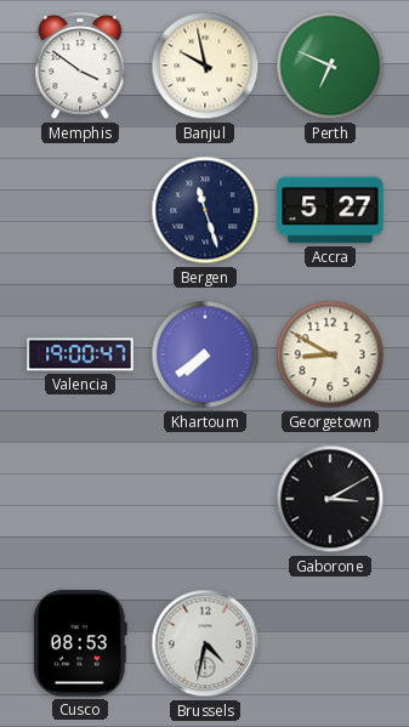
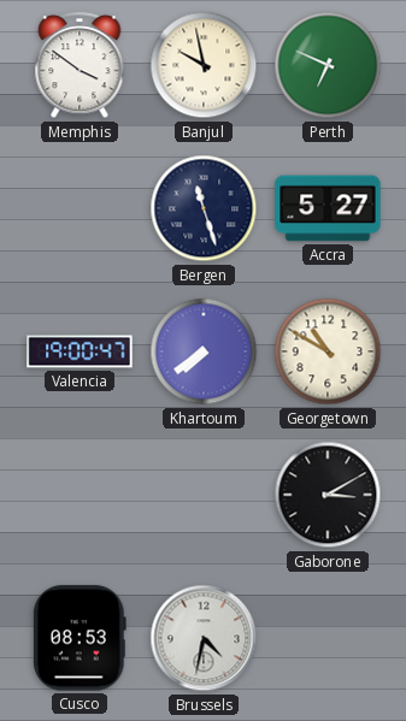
Georgetown: 8:50 -> 10:50 (328, 351)
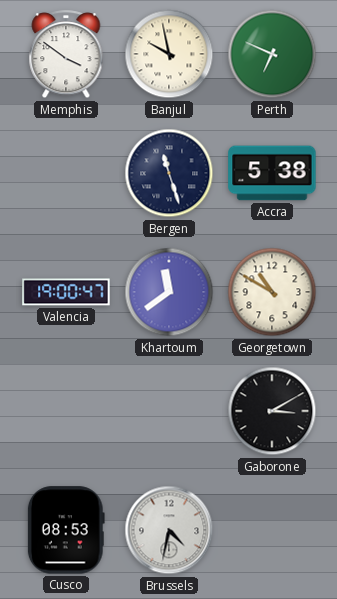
Accra: 5:27 -> 5:38 (272, 173)
Khartoum: 7:39 -> 11:39 (169, 292)
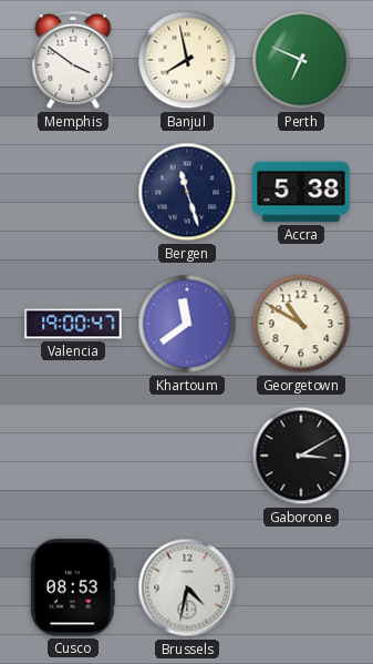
Banjul: 9:58 -> 7:58 (187, 60)
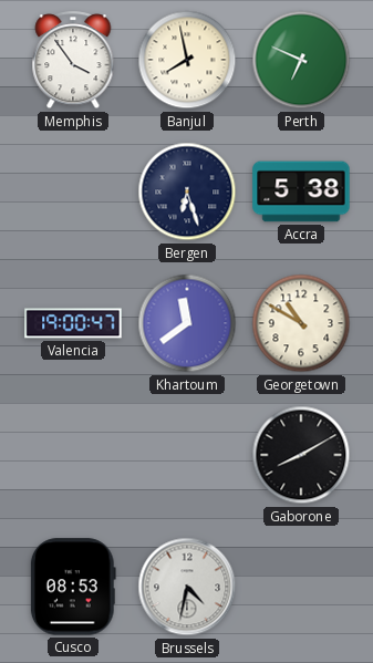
Memphis: 3:51 -> 3:54 (73, 61)
Bergen: 11:27 -> 6:27 (187, 191)
Gaborone: 3:10 -> 8:10 (301, 455)
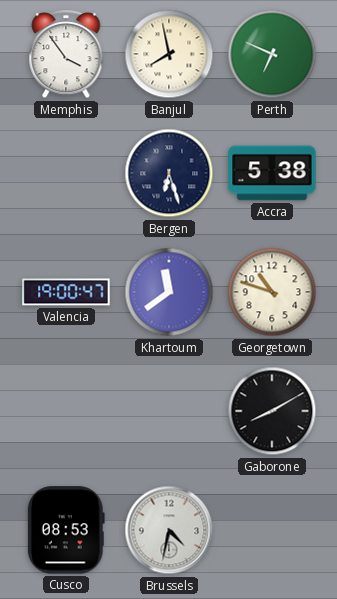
Georgetown: 10:50 -> 10:48 (272, 292)
